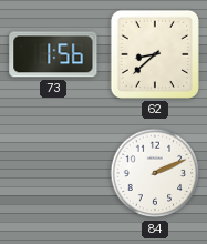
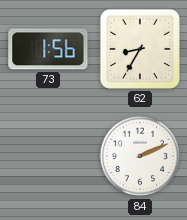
62: 8:38 -> 8:35 (140, 49)
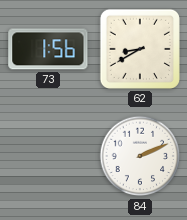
62: 8:35 -> 8:40 (140, 49)
